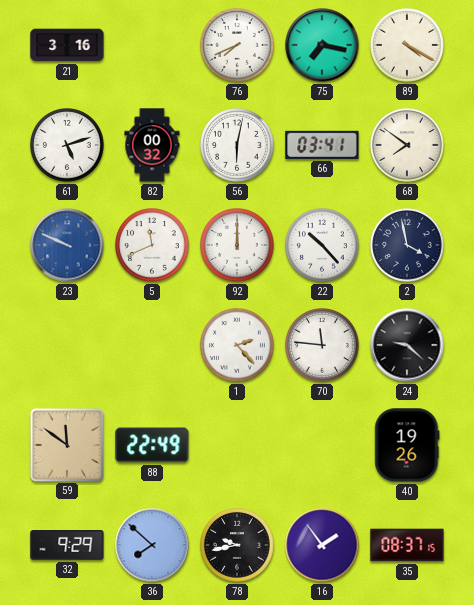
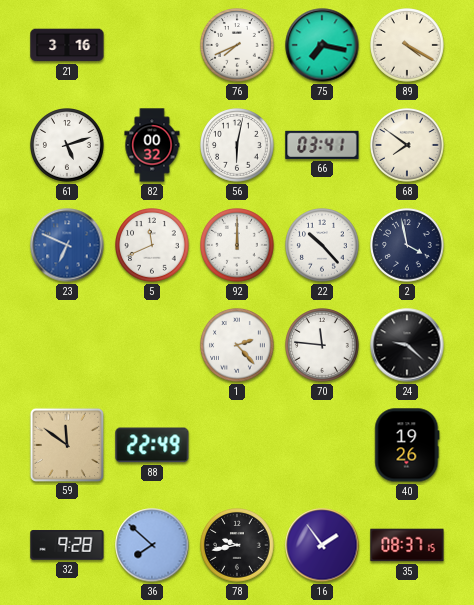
23: 9:49 -> 6:49 (67, 245)
32: 9:29 -> 9:28 (67, 545)
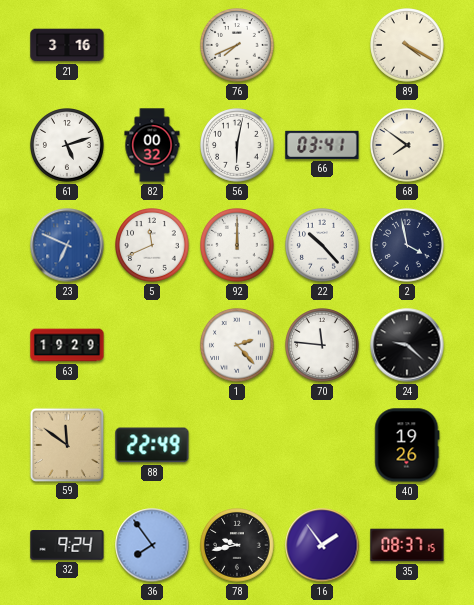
75: 7:17 -> none (322, 45)
63: none -> 19:29 (67, 345)
32: 9:28 -> 9:24 (67, 545)
36: 7:52 -> 7:54 (152, 545)
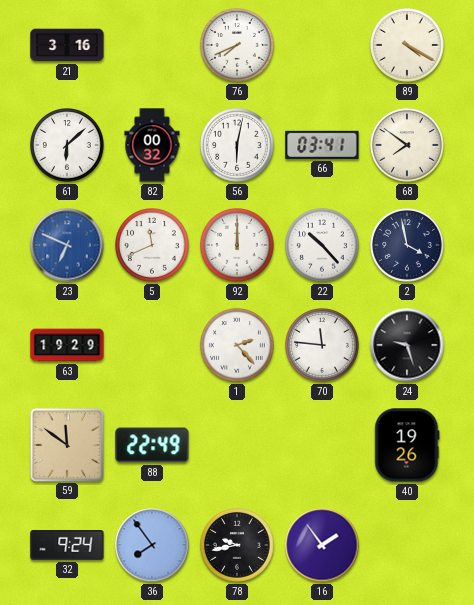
61: 5:12 -> 6:08 (68, 146)
24: 9:22 -> 9:27 (407, 345)
35: 08:37 -> none (407, 545)
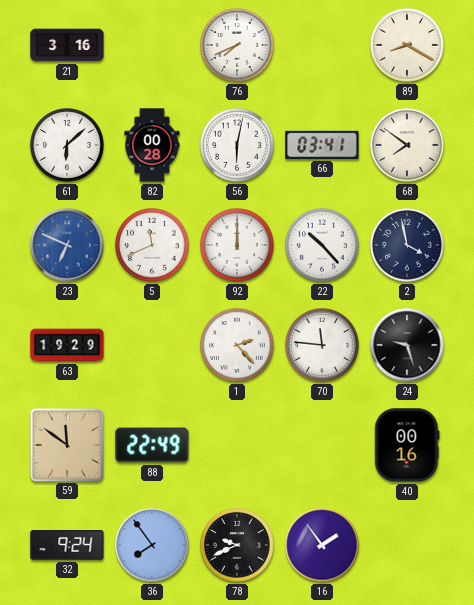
89: 4:20 -> 8:20 (408, 46)
82: 00:32 -> 00:28 (152, 145)
40: 19:26 -> 00:16 (407, 445)
78: 9:43 -> 9:41 (238, 546)
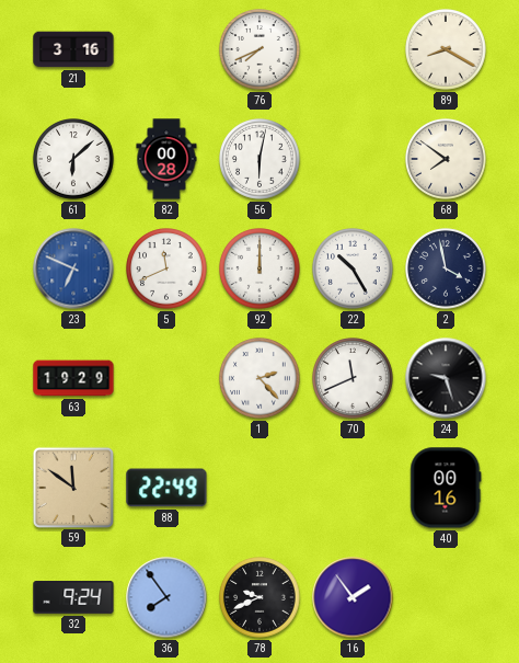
66: 03:41 -> none (322, 145)
22: 10:23 -> 10:25 (354, 270)
70: 11:46 -> 11:41 (354, 379)
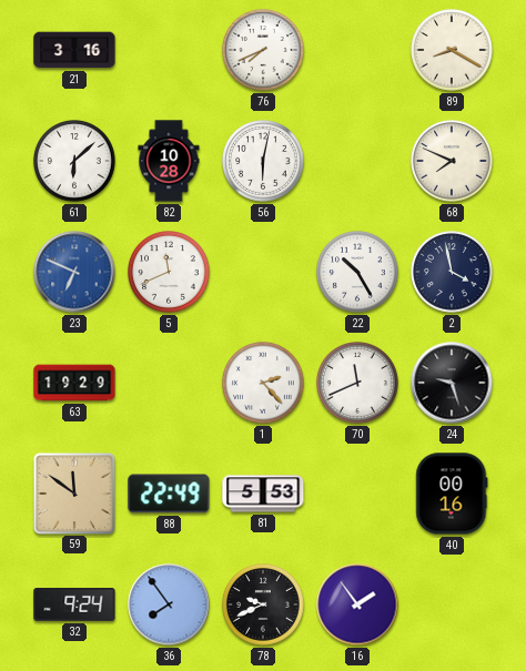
82: 00:28 -> 10:28 (169, 161)
68: 7:51 -> 7:49 (453, 162)
92: 12:00 -> none (261, 270)
81: none -> 5:53 (263, 494)
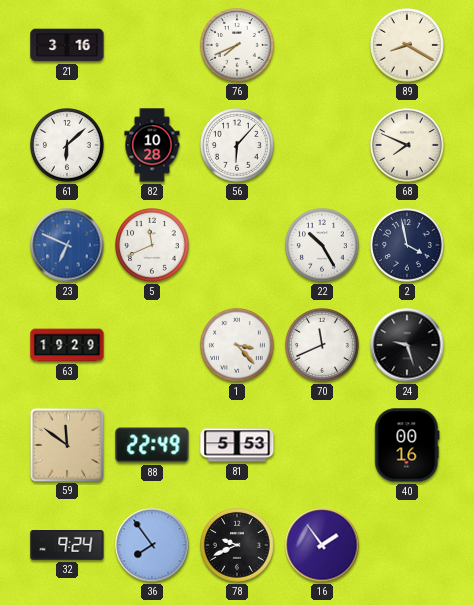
56: 6:02 -> 6:07 (238, 146)
1: 2:23 -> 3:23 (238, 346)
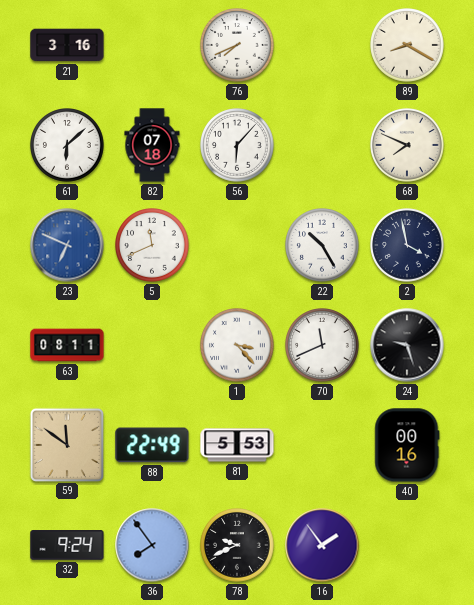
82: 10:28 -> 07:18 (152, 145)
63: 19:29 -> 08:11 (67, 345)
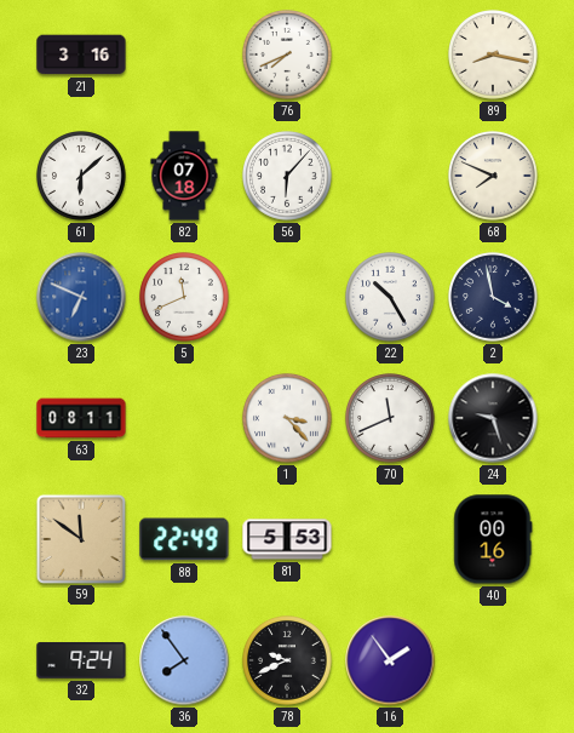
89: 8:20 -> 8:17 (494, 56)
